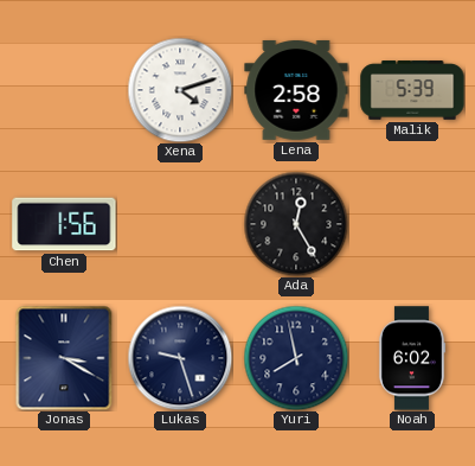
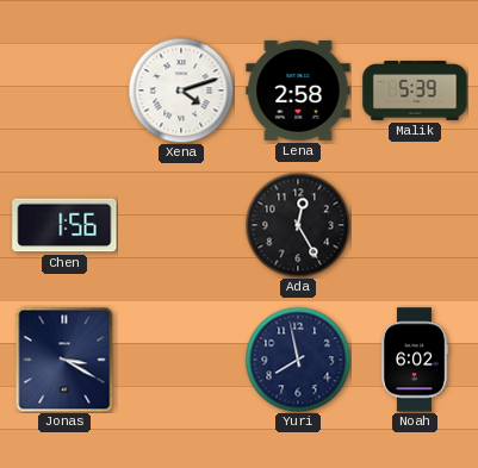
Lukas: 9:27 -> none (180, 358)
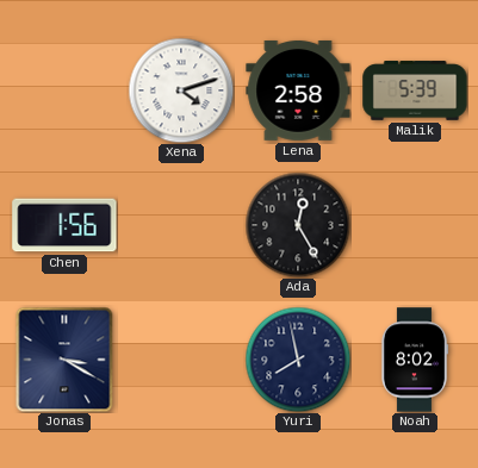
Noah: 6:02 -> 8:02 (415, 360)
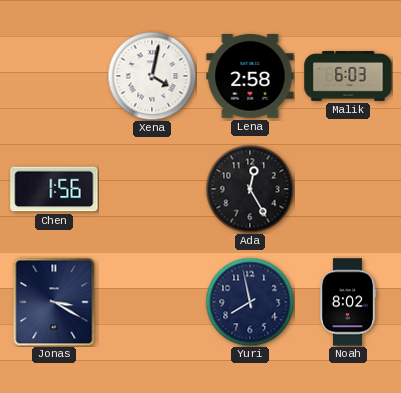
Xena: 4:12 -> 4:02 (152, 76)
Malik: 5:39 -> 6:03 (348, 76)
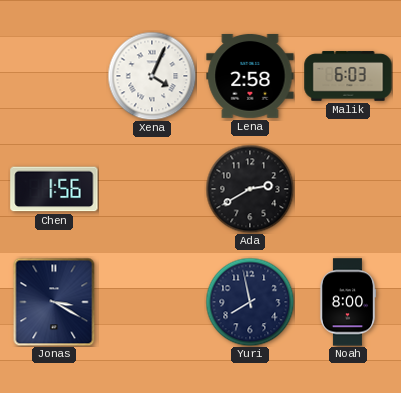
Xena: 4:02 -> 4:04 (152, 76)
Ada: 12:25 -> 2:40 (250, 189)
Noah: 8:02 -> 8:00 (348, 302)
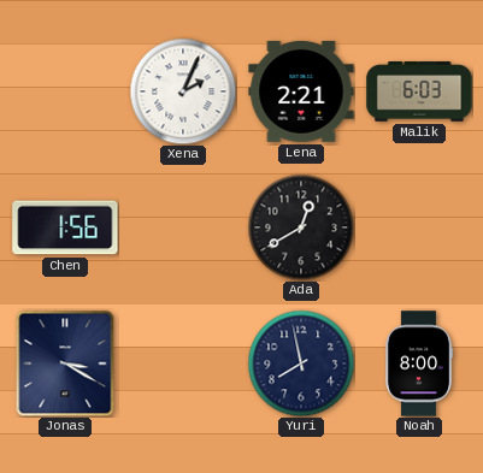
Xena: 4:04 -> 2:04 (183, 91)
Lena: 2:58 -> 2:21 (301, 91)
Ada: 2:40 -> 12:40 (301, 227)
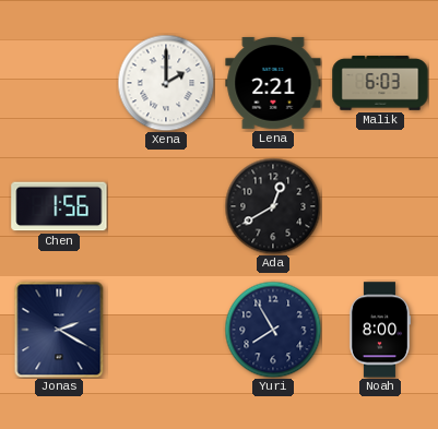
Xena: 2:04 -> 2:00 (166, 83)
Jonas: 3:20 -> 2:20 (59, 330)
Yuri: 7:58 -> 7:55 (273, 330)
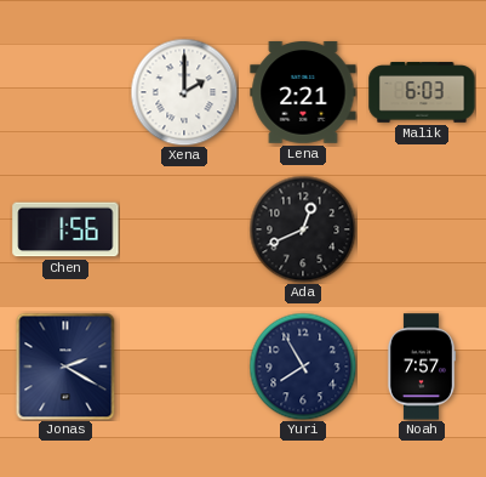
Ada: 12:40 -> 12:41 (303, 229)
Noah: 8:00 -> 7:57 (422, 367)
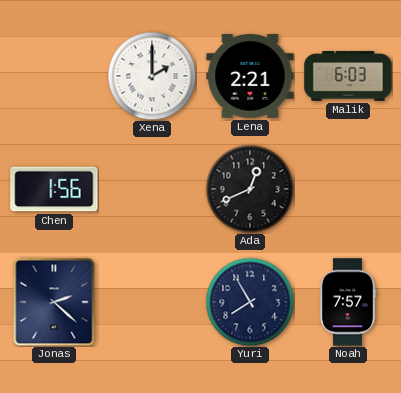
Jonas: 2:20 -> 2:22 (54, 302)
